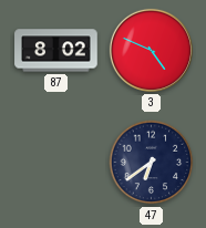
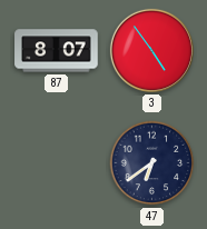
87: 8:02 -> 8:07 (57, 51)
3: 4:49 -> 4:54 (151, 50)
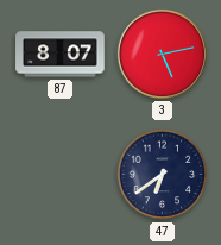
3: 4:54 -> 5:13 (162, 54)
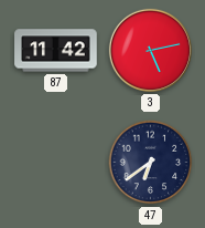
87: 8:07 -> 11:42 (56, 51)
